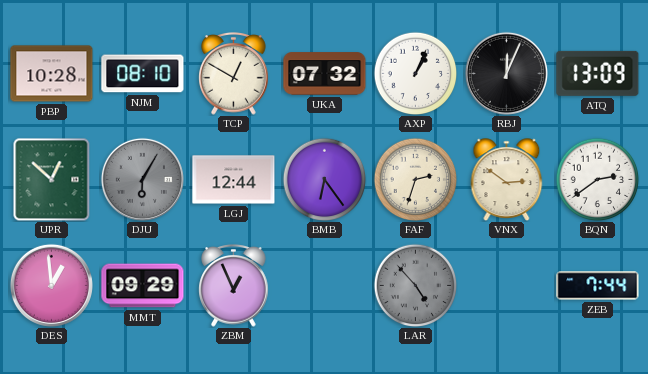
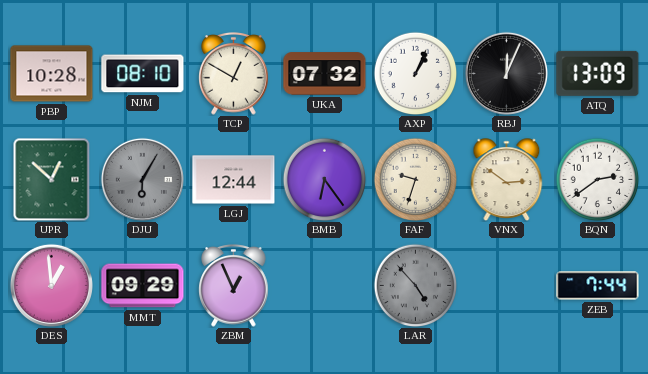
FAF: 2:33 -> 9:33 (415, 179)
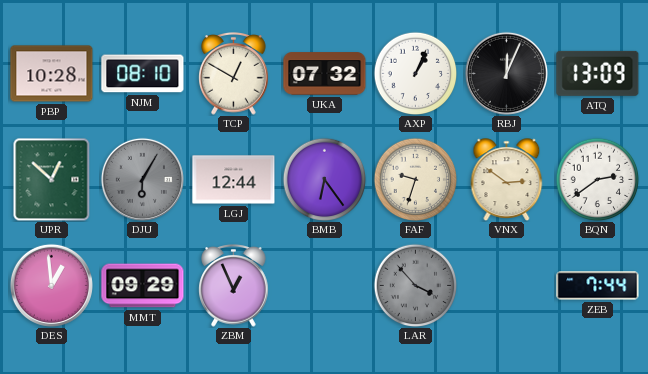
LAR: 4:53 -> 3:53 (415, 285)
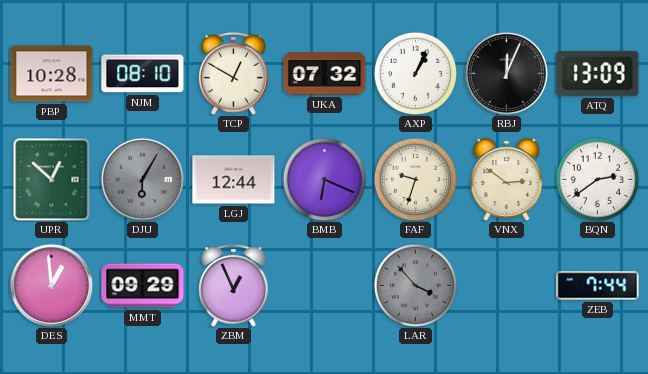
BMB: 6:24 -> 6:19 (324, 179)
